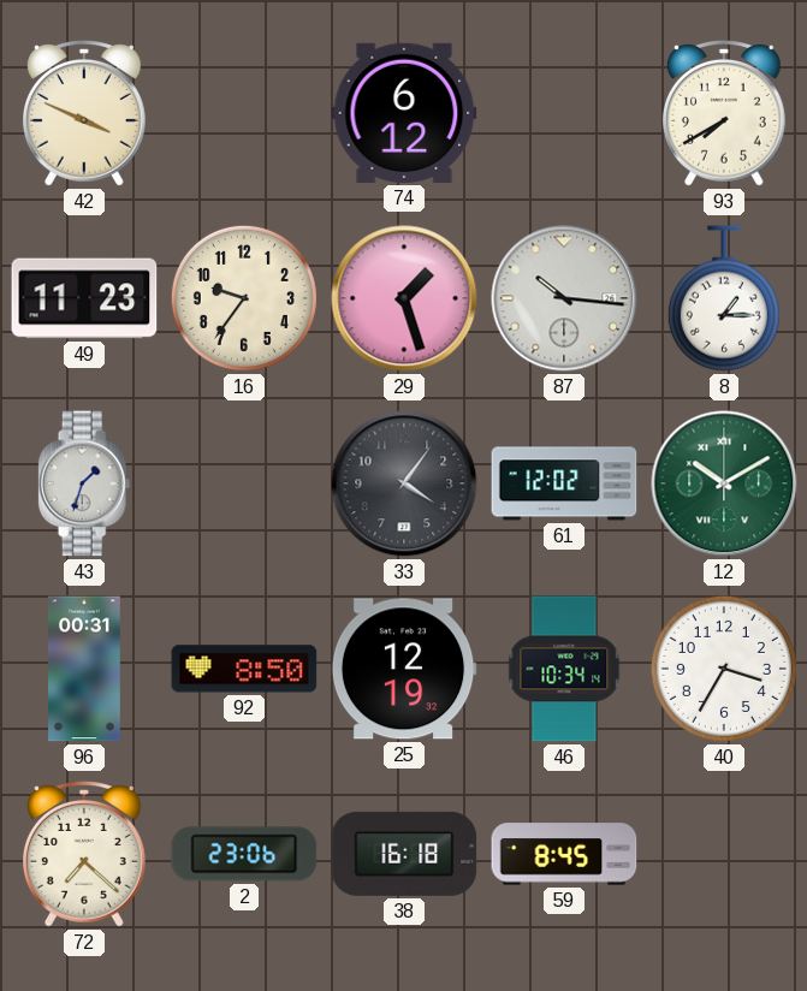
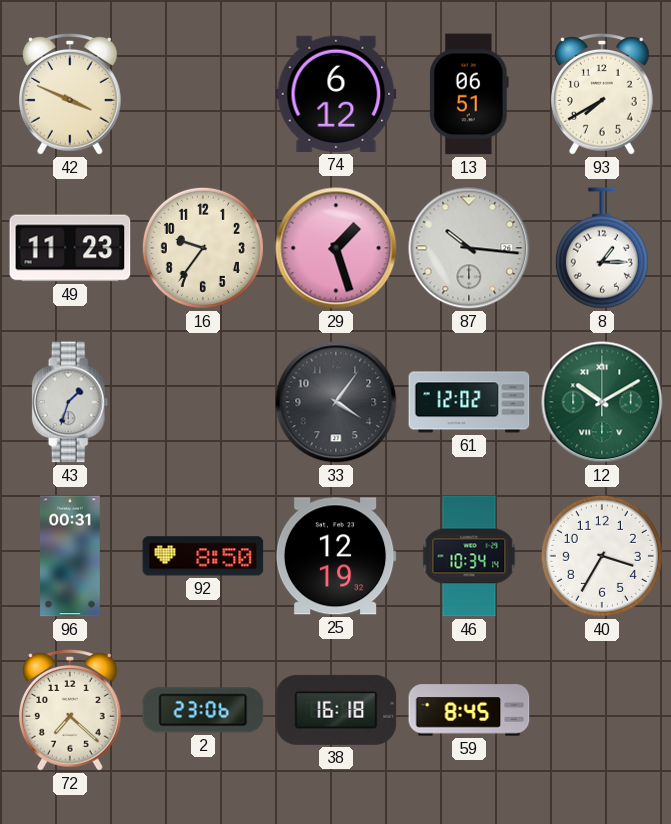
13: none -> 06:51 (469, 94)
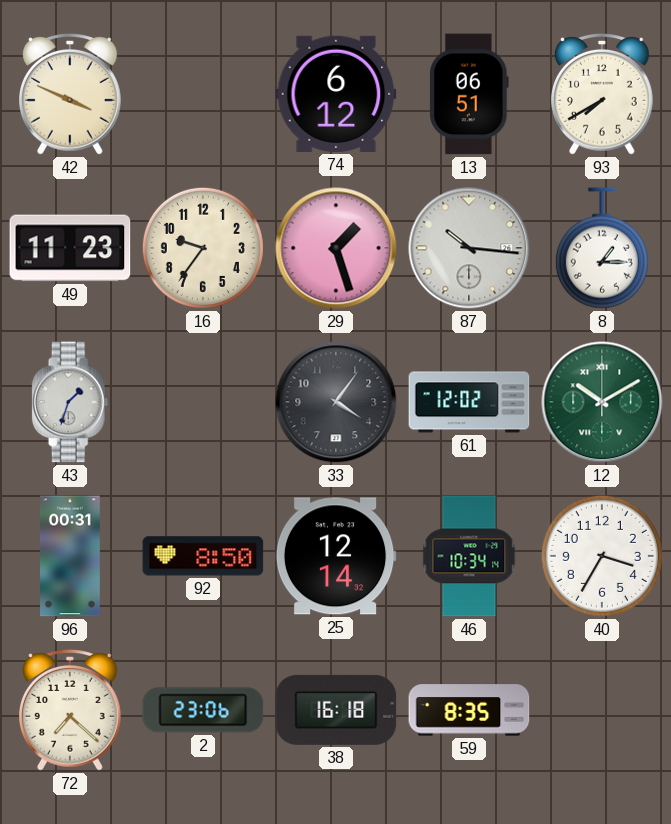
25: 12:19 -> 12:14 (336, 556)
59: 8:45 -> 8:35 (469, 710)
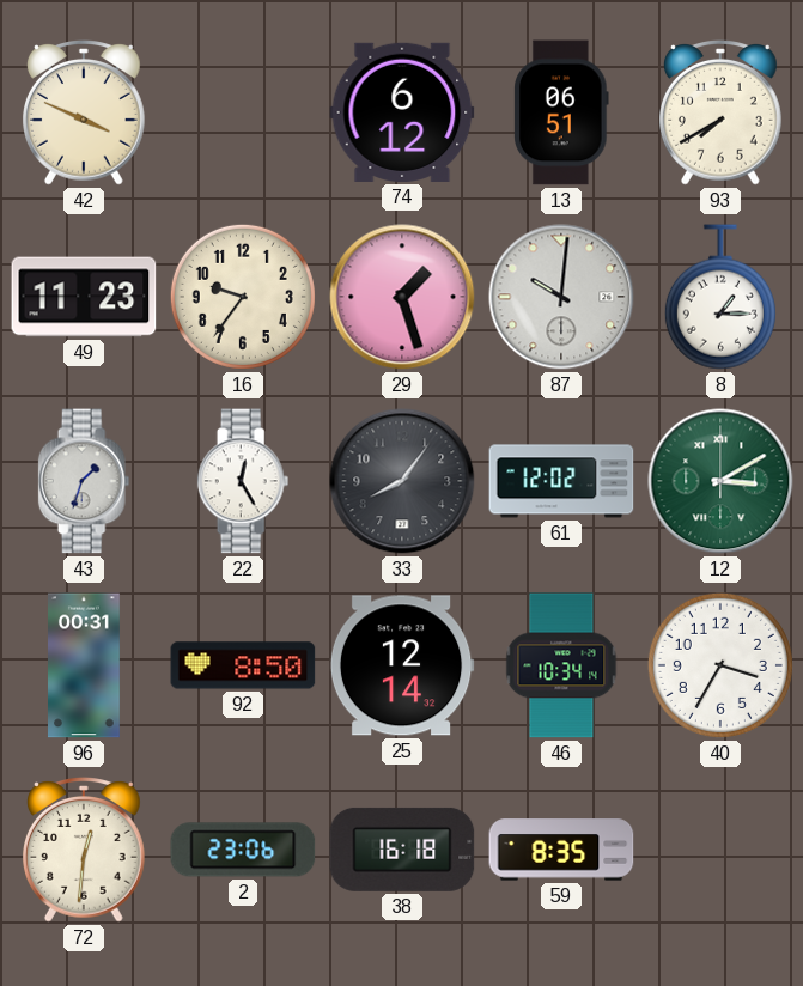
87: 10:16 -> 10:01 (561, 297)
22: none -> 12:25 (243, 481)
33: 4:06 -> 8:06 (402, 481)
12: 10:10 -> 3:10 (720, 481)
72: 7:22 -> 12:31 (85, 851)
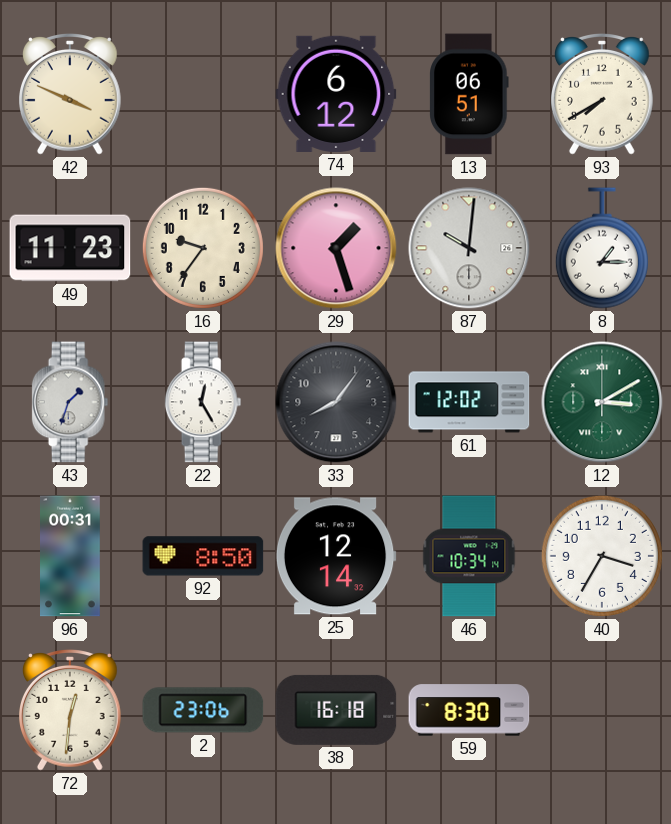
59: 8:35 -> 8:30 (469, 710)
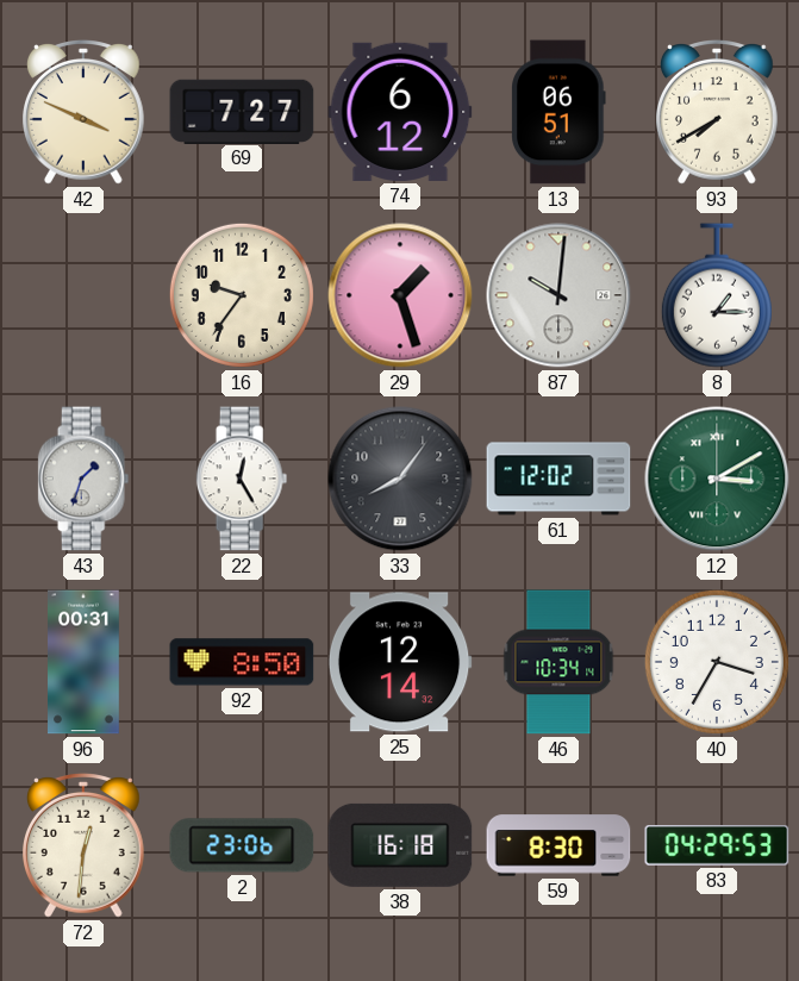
69: none -> 7:27 (242, 111)
49: 11:23 -> none (70, 248)
83: none -> 04:29 (717, 846)
